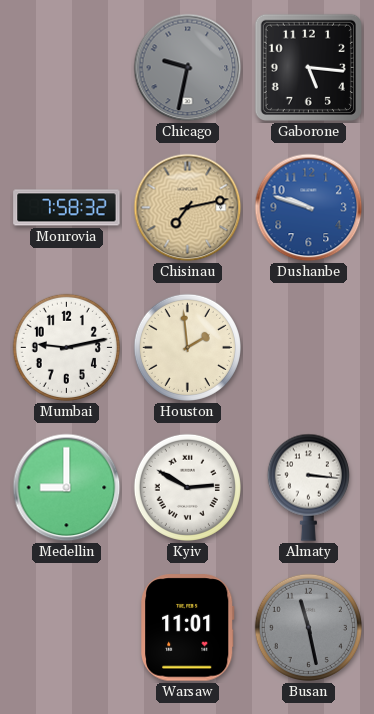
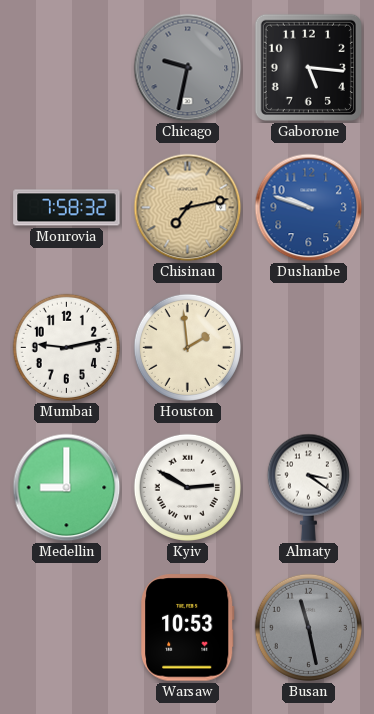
Almaty: 3:16 -> 3:21 (308, 487)
Warsaw: 11:01 -> 10:53 (187, 628)
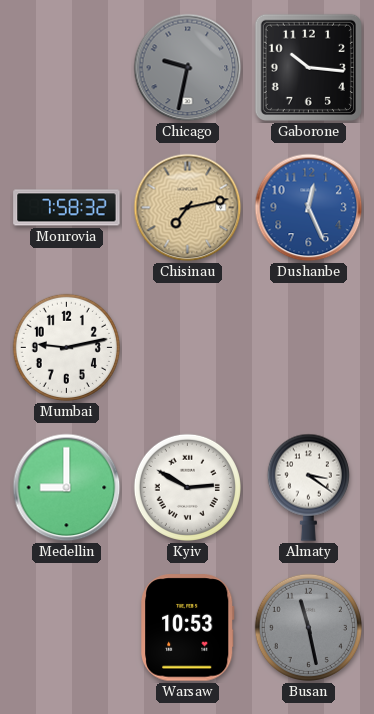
Gaborone: 5:16 -> 10:16 (308, 67)
Dushanbe: 9:48 -> 12:26 (309, 208)
Houston: 1:59 -> none (187, 347)
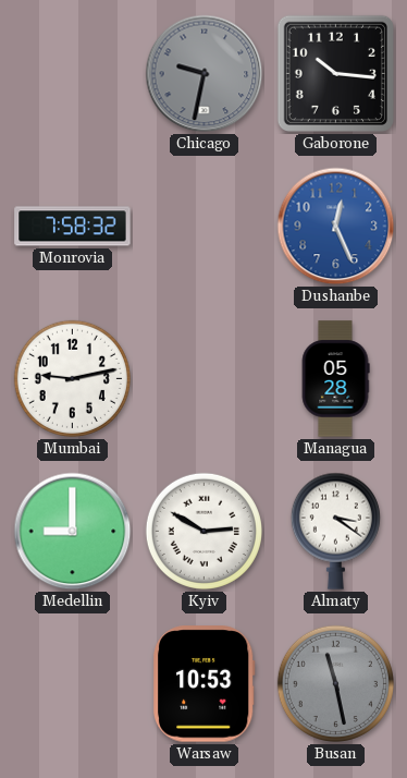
Chisinau: 7:13 -> none (188, 208)
Managua: none -> 05:28 (335, 379)
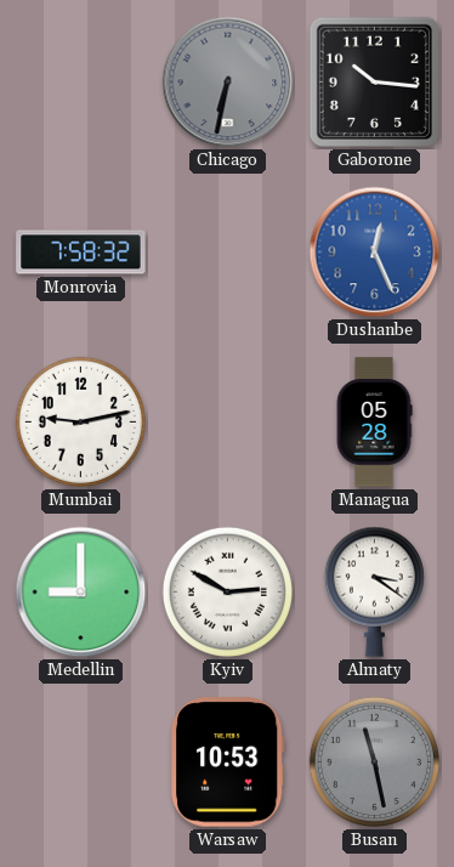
Chicago: 9:32 -> 6:32 (228, 83)
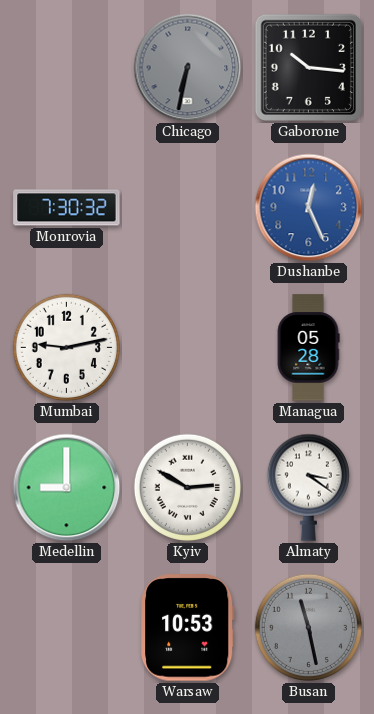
Monrovia: 7:58 -> 7:30 (67, 208)
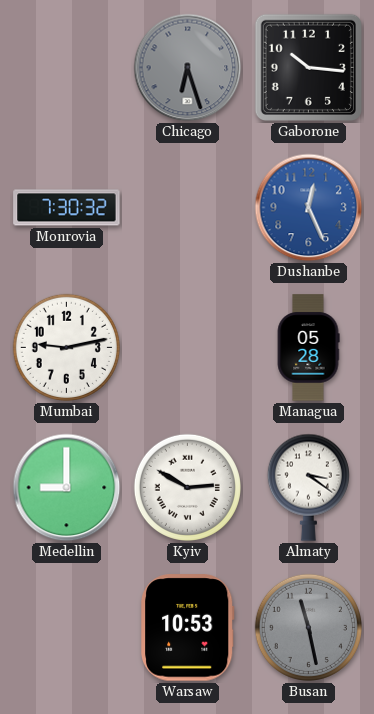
Chicago: 6:32 -> 6:27 (188, 68)
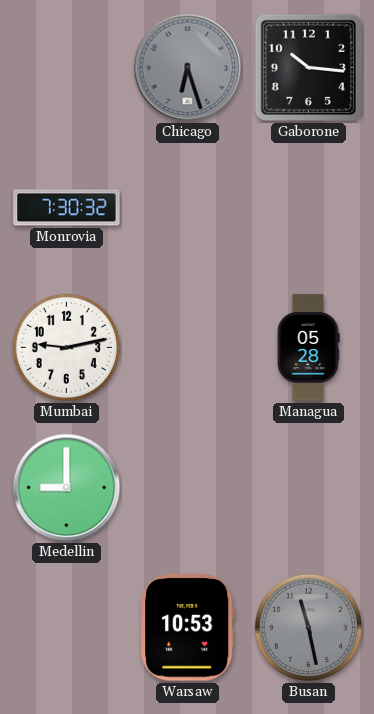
Dushanbe: 12:26 -> none (309, 208)
Kyiv: 2:50 -> none (187, 487)
Almaty: 3:21 -> none (308, 487)
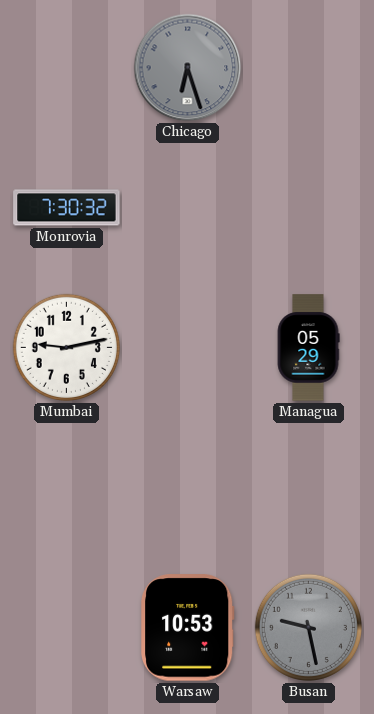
Gaborone: 10:16 -> none (308, 67)
Managua: 05:28 -> 05:29 (308, 348)
Medellin: 9:00 -> none (67, 488)
Busan: 11:28 -> 9:28 (308, 627)
